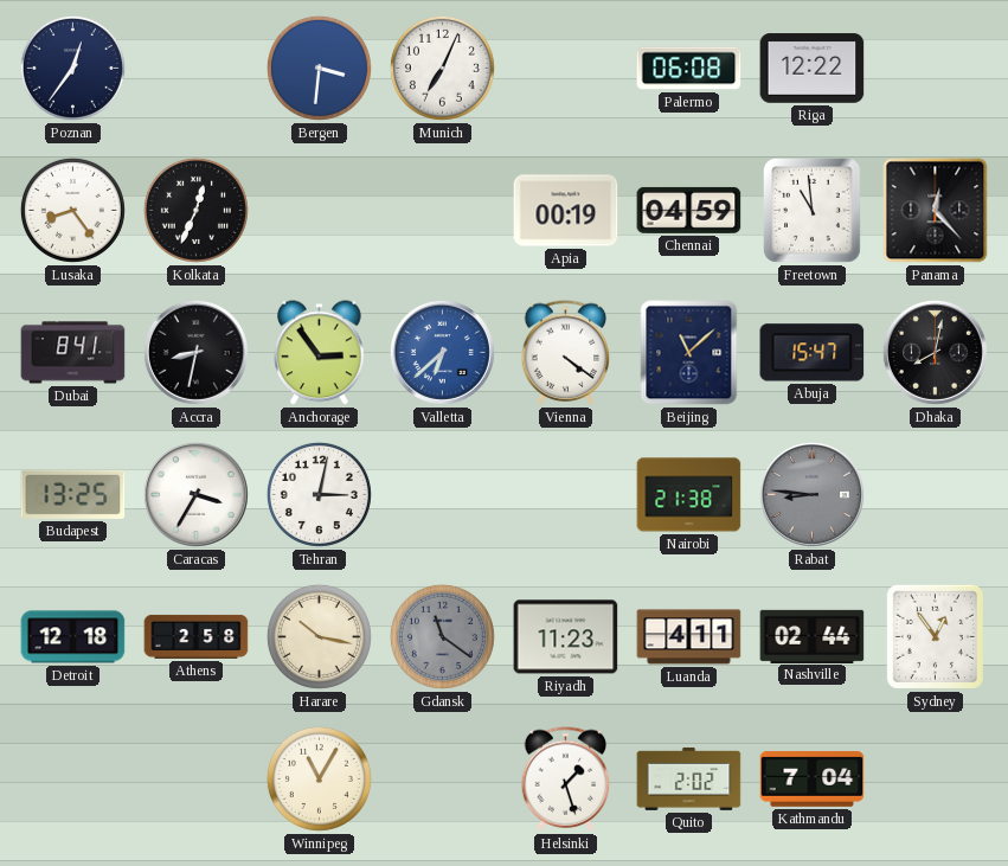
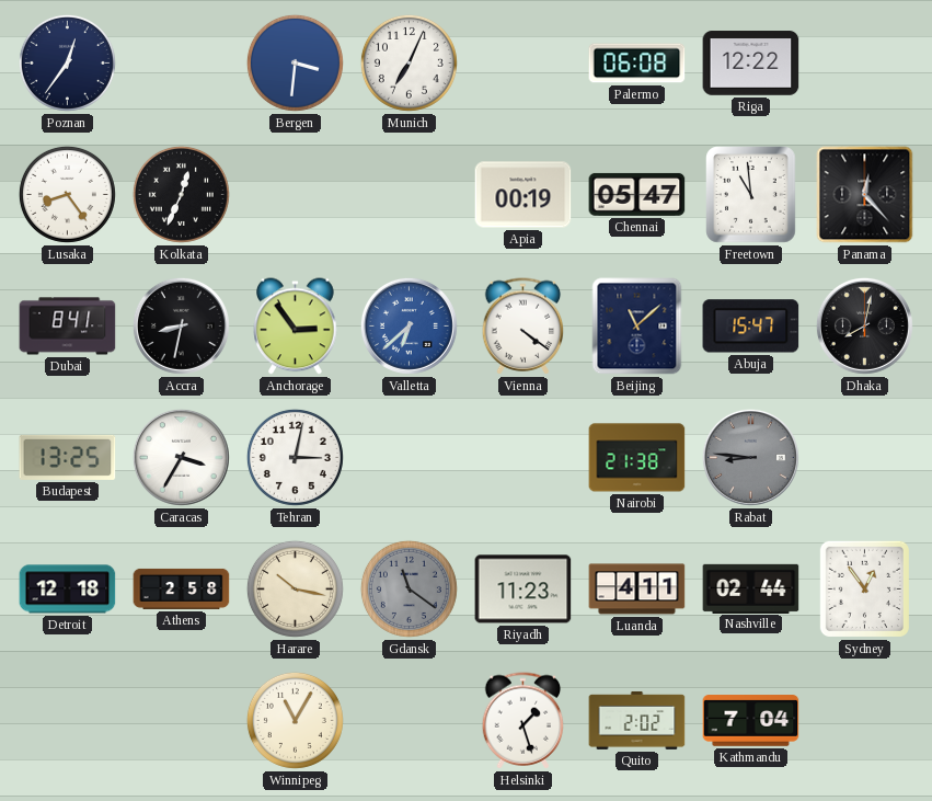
Chennai: 04:59 -> 05:47 (637, 194)
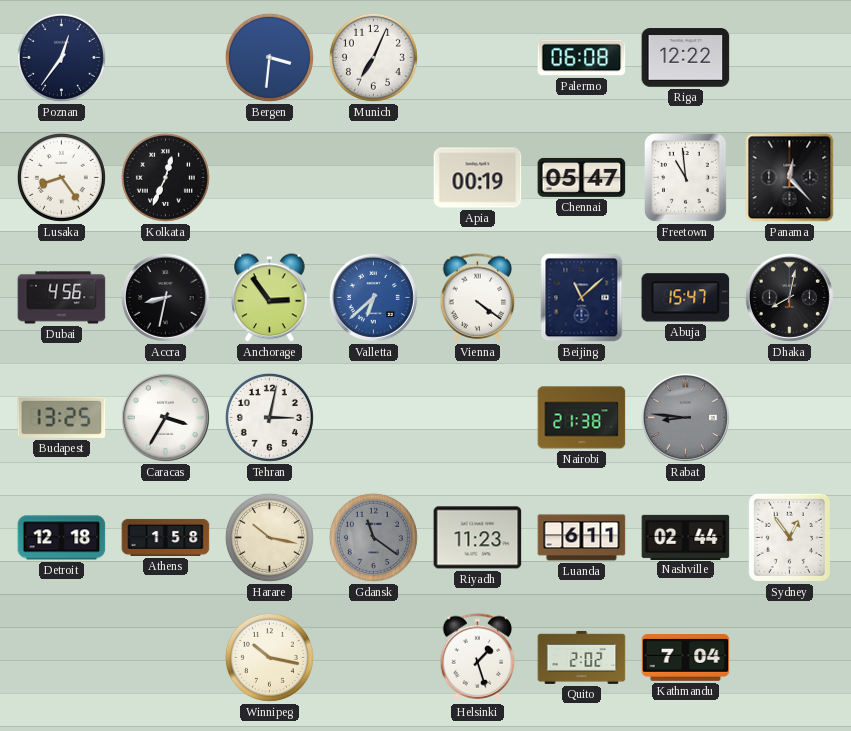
Dubai: 8:41 -> 4:56 (62, 298)
Athens: 2:58 -> 1:58 (166, 537)
Luanda: 4:11 -> 6:11 (582, 538)
Winnipeg: 11:05 -> 10:17 (269, 657)
